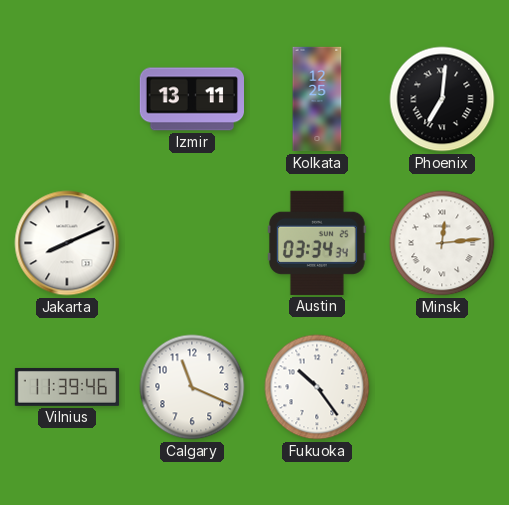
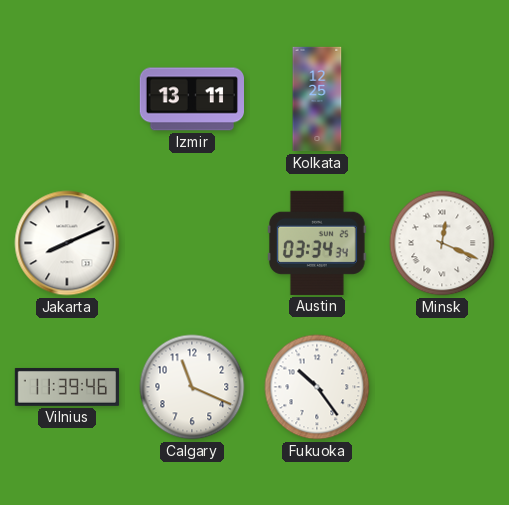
Phoenix: 7:01 -> none (442, 99)
Minsk: 12:14 -> 12:19 (442, 243)
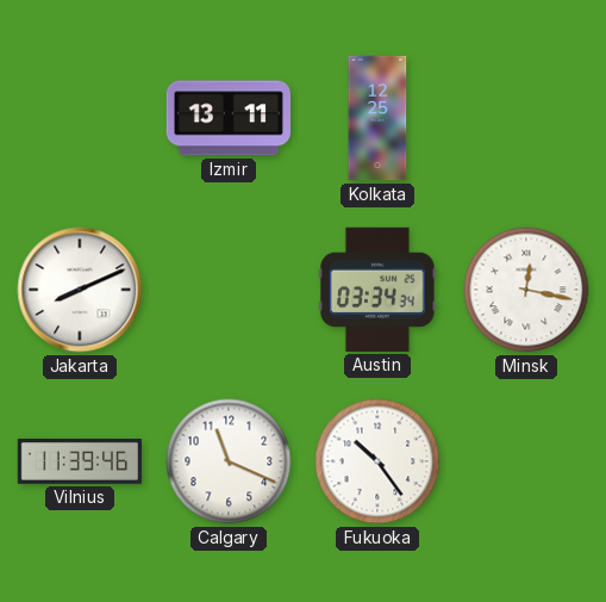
Minsk: 12:19 -> 12:17 (526, 290)
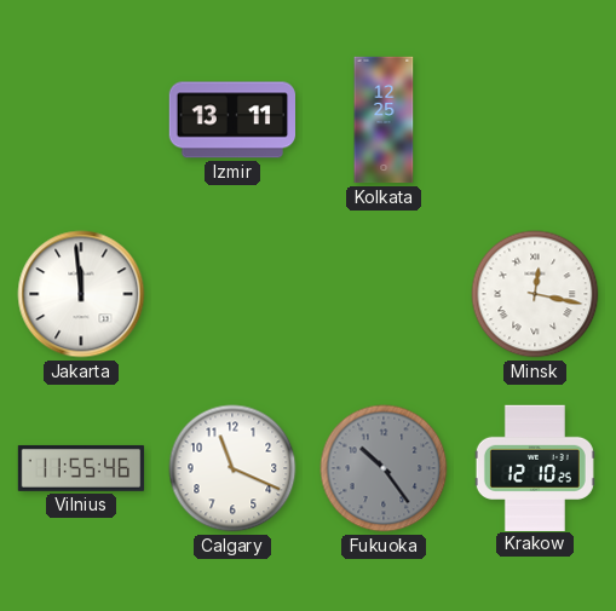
Jakarta: 8:11 -> 11:59 (81, 294)
Austin: 03:34 -> none (377, 290)
Vilnius: 11:39 -> 11:55 (81, 468)
Fukuoka dial: white -> grey (384, 468)
Krakow: none -> 12:10 (535, 467)
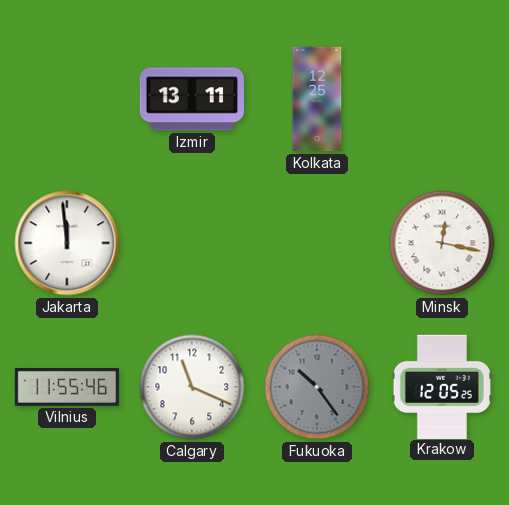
Krakow: 12:10 -> 12:05 (442, 386)
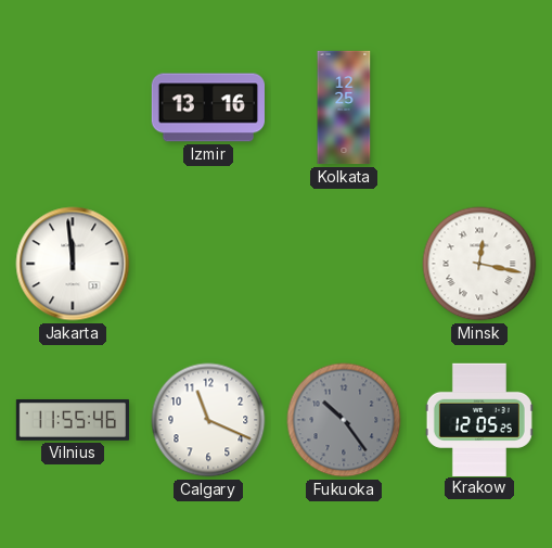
Izmir: 13:11 -> 13:16 (207, 107)
